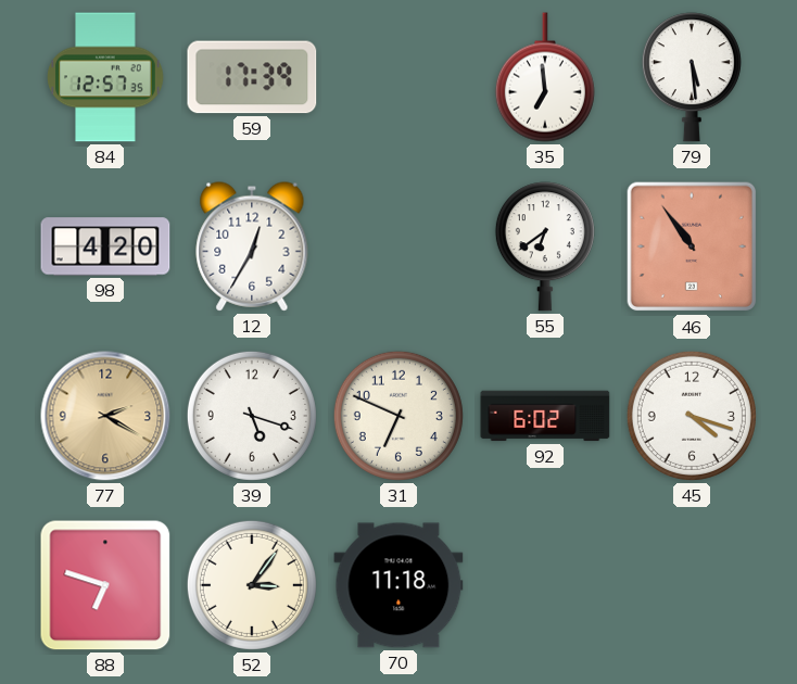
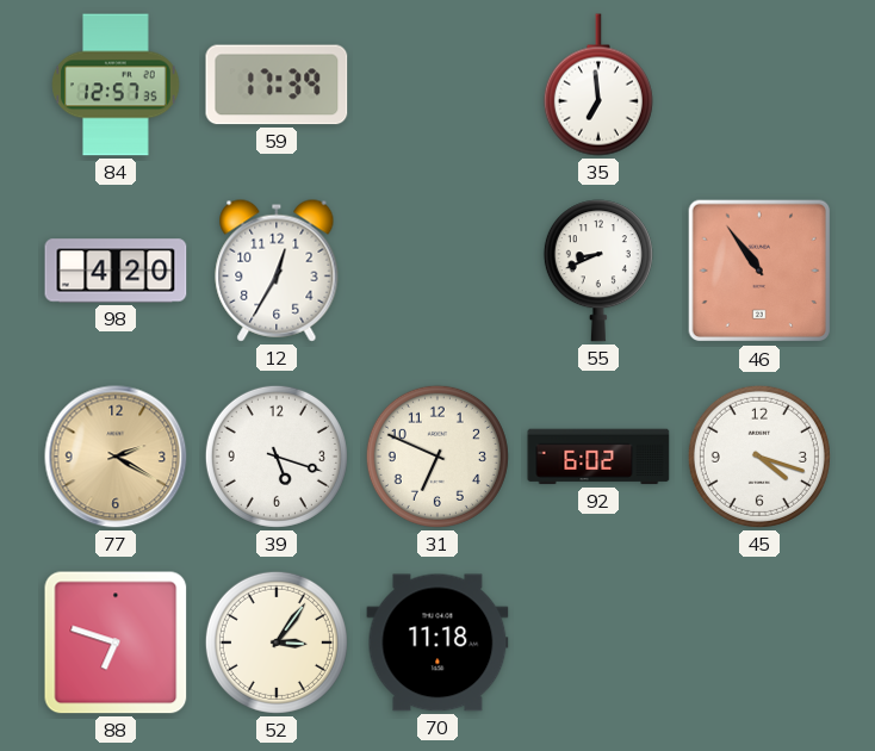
79: 5:29 -> none (692, 77)
55: 6:39 -> 8:41 (598, 271)
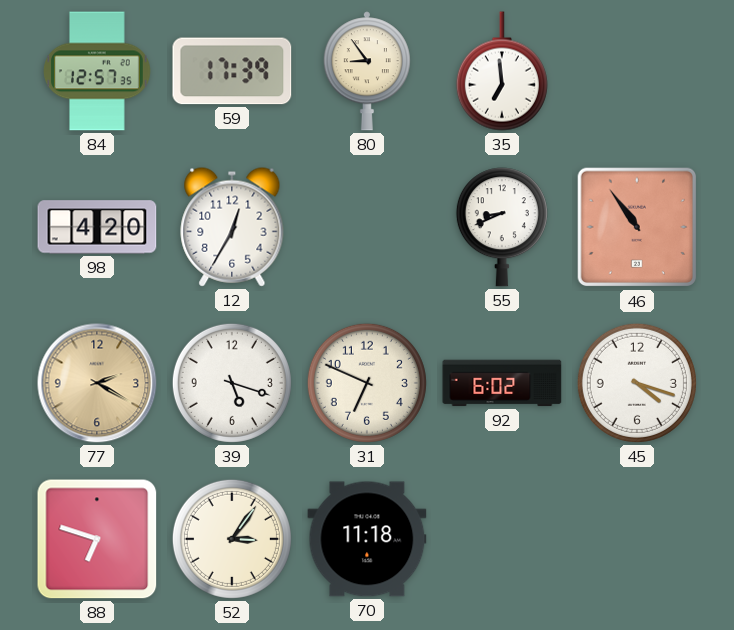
80: none -> 8:54 (367, 71)
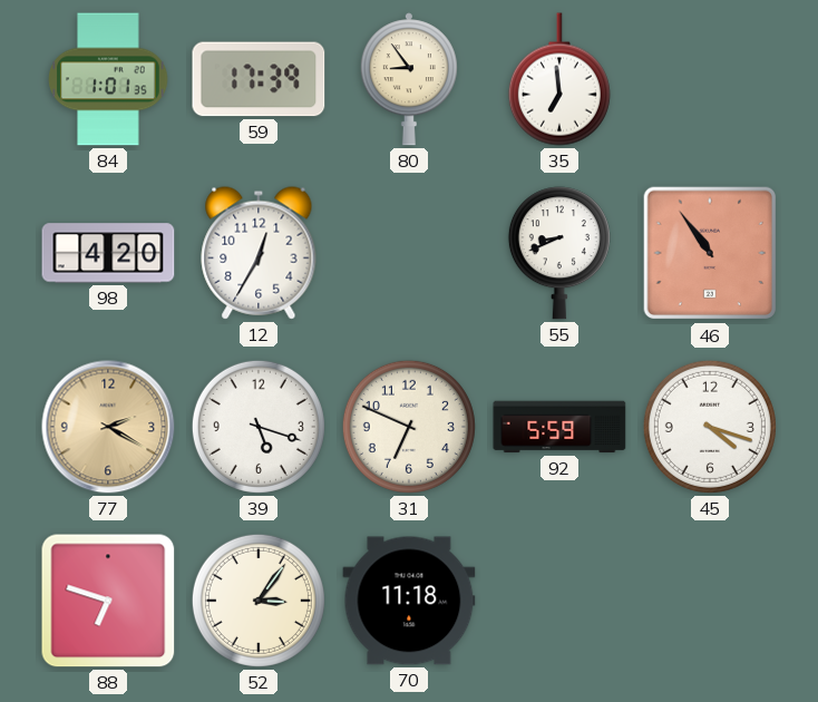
84: 12:57 -> 1:01 (108, 79)
92: 6:02 -> 5:59 (559, 427)
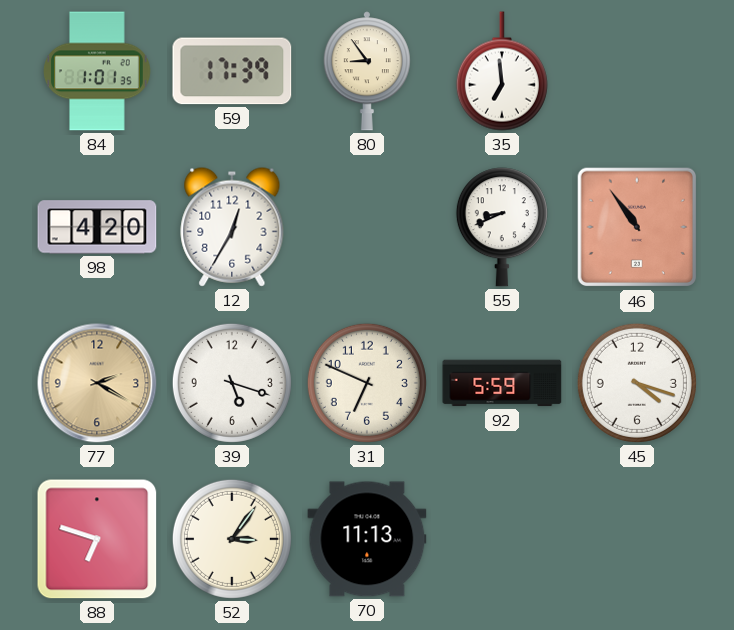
70: 11:18 -> 11:13 (367, 539)
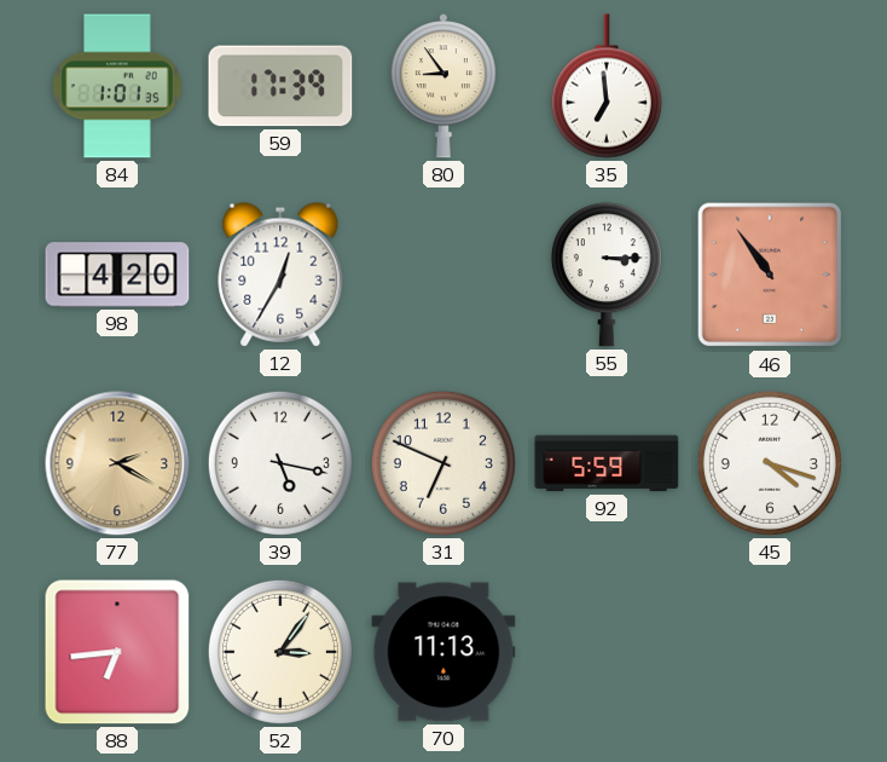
55: 8:41 -> 3:15 (607, 275)
39: 5:18 -> 5:17 (280, 463)
88: 6:48 -> 6:44 (117, 652)
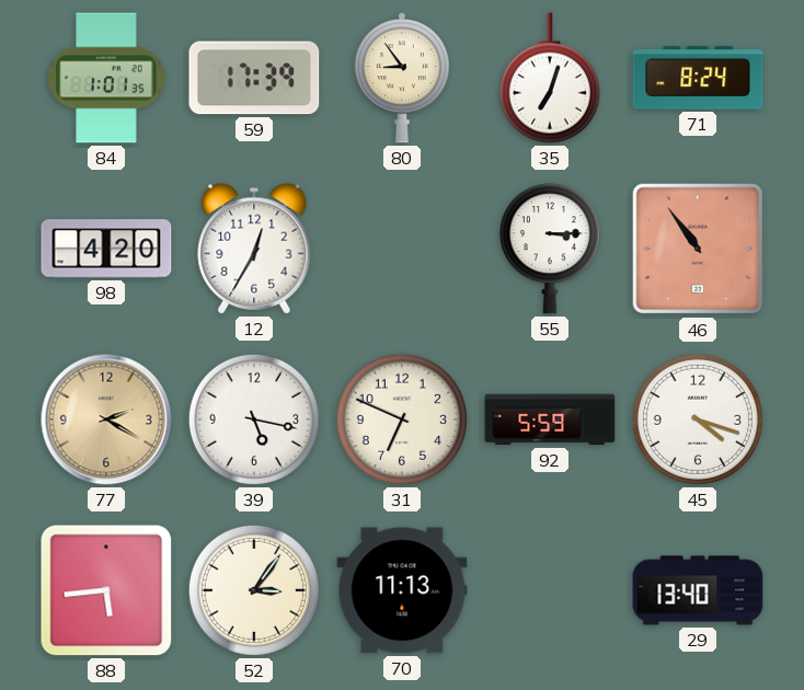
35: 6:59 -> 7:03 (550, 78)
71: none -> 8:24 (698, 78)
88: 6:44 -> 5:44 (106, 590)
29: none -> 13:40 (698, 590)
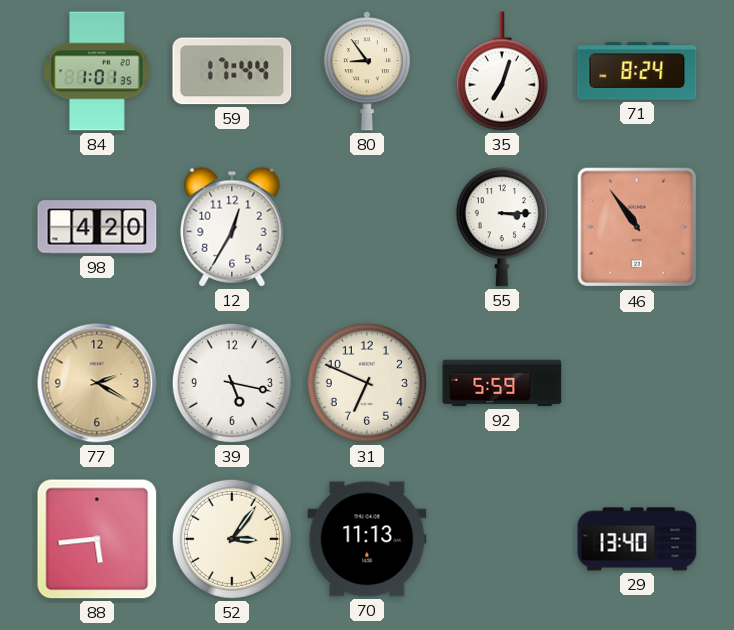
59: 17:39 -> 17:44 (232, 71)
45: 4:18 -> none (698, 419)
